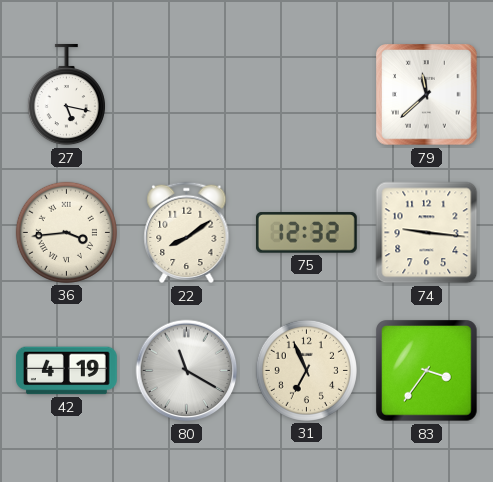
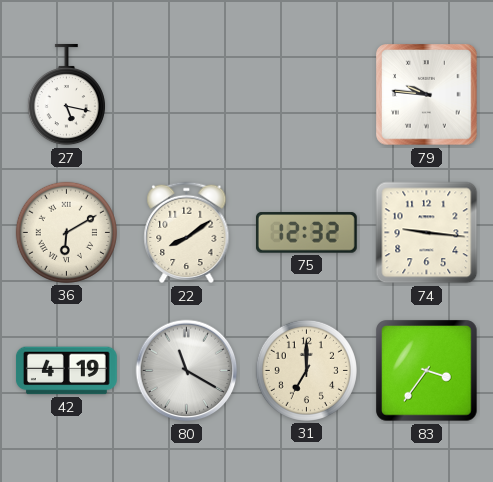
79: 11:38 -> 9:46 (427, 95)
36: 3:44 -> 6:10 (66, 232)
31: 6:56 -> 7:00 (306, 370)
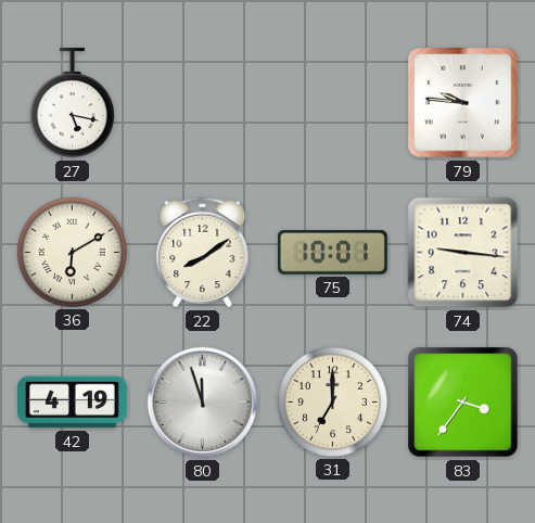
75: 12:32 -> 10:01 (332, 253)
80: 11:20 -> 11:57 (203, 403)
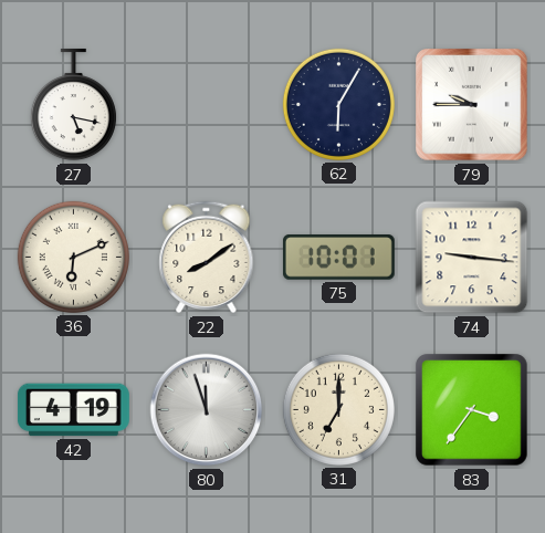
62: none -> 6:05 (338, 104)
79: 9:46 -> 9:45 (472, 105)
36: 6:10 -> 6:11 (73, 257)
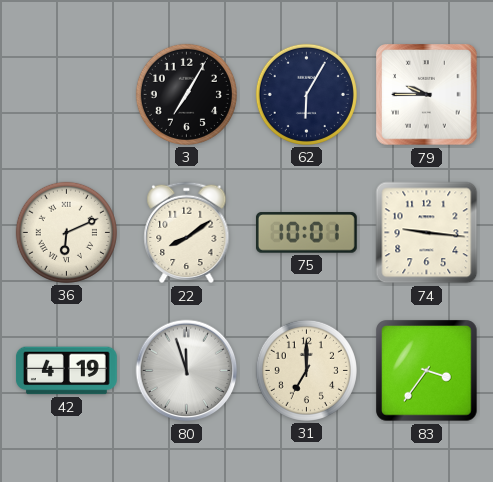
27: 5:17 -> none (73, 105)
3: none -> 7:05 (186, 94)
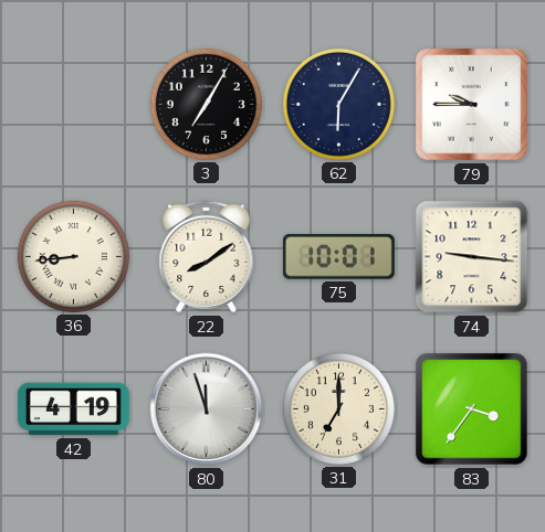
36: 6:11 -> 8:44 (73, 256)
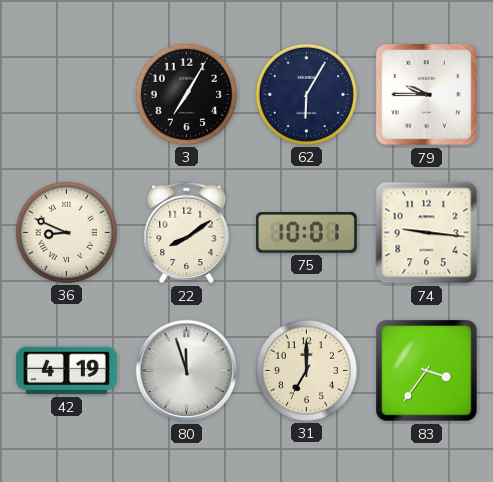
36: 8:44 -> 8:49 (66, 232)
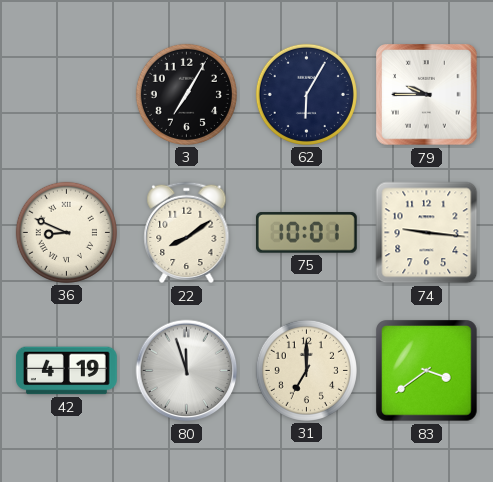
83: 3:36 -> 3:39 (427, 371)
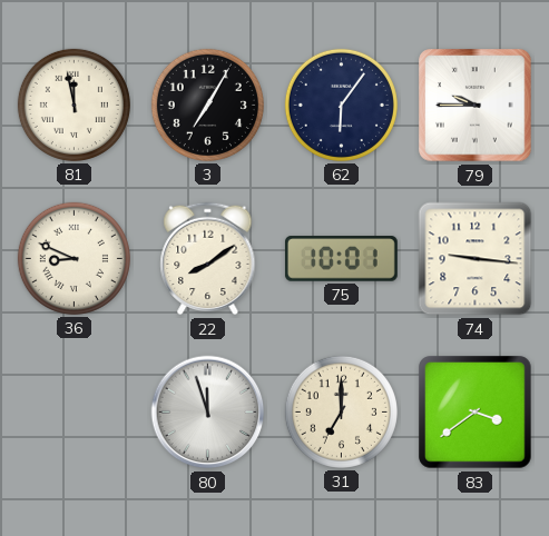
81: none -> 11:58 (73, 105)
62: 6:05 -> 6:06 (341, 105)
42: 4:19 -> none (66, 371)
